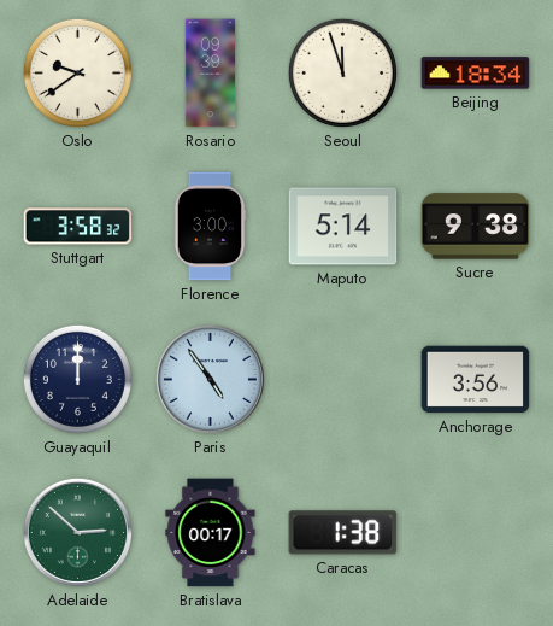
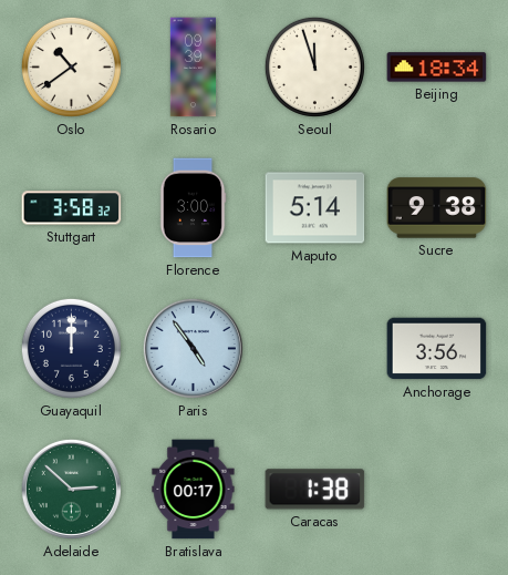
Oslo: 9:39 -> 10:39 (71, 66)
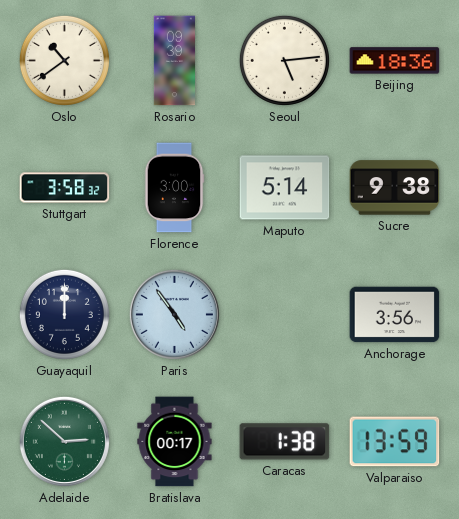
Seoul: 11:57 -> 5:14 (284, 60)
Beijing: 18:34 -> 18:36 (395, 61)
Valparaiso: none -> 13:59 (395, 442)
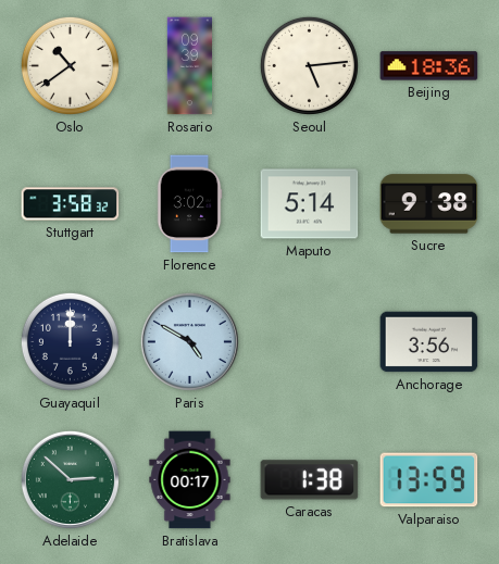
Florence: 3:00 -> 3:02 (189, 204)
Paris: 4:54 -> 4:50 (189, 341)
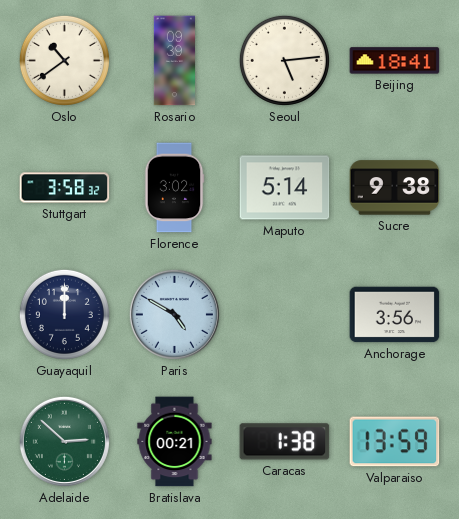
Beijing: 18:36 -> 18:41 (395, 61)
Bratislava: 00:17 -> 00:21 (175, 442)
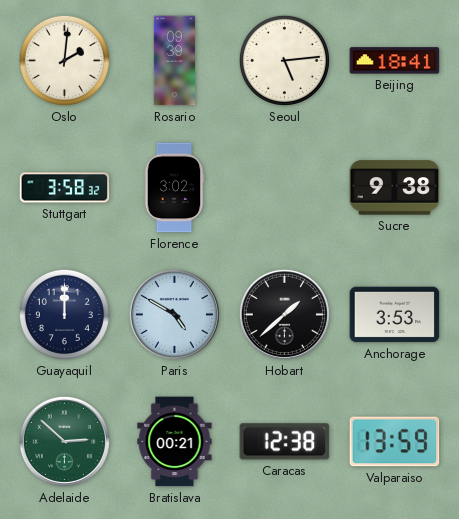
Oslo: 10:39 -> 2:01 (64, 60)
Maputo: 5:14 -> none (285, 188)
Hobart: none -> 1:38 (284, 314)
Anchorage: 3:56 -> 3:53 (395, 315)
Caracas: 1:38 -> 12:38 (285, 442)
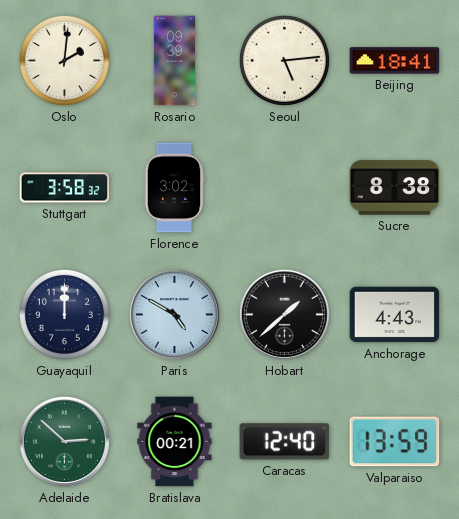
Sucre: 9:38 -> 8:38 (395, 188)
Anchorage: 3:53 -> 4:43 (395, 315)
Caracas: 12:38 -> 12:40 (285, 442)
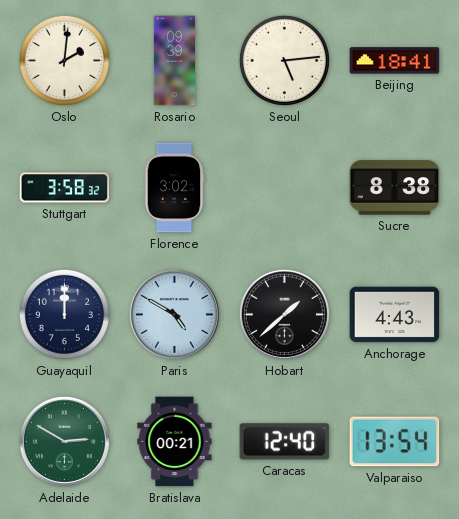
Adelaide: 2:52 -> 2:50 (64, 441)
Valparaiso: 13:59 -> 13:54 (395, 442)
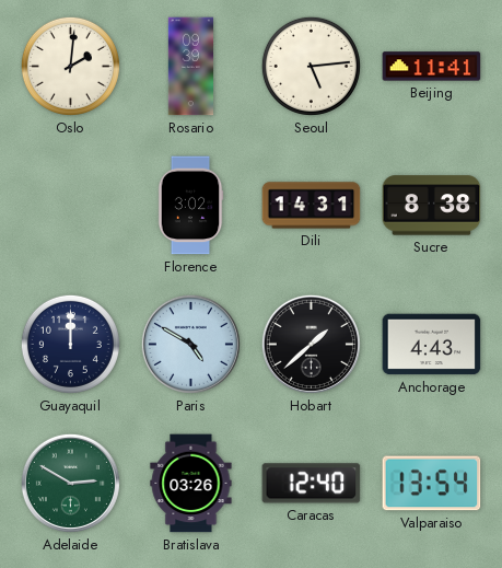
Beijing: 18:41 -> 11:41 (432, 67)
Stuttgart: 3:58 -> none (65, 188)
Dili: none -> 14:31 (312, 206)
Bratislava: 00:21 -> 03:26 (191, 484)
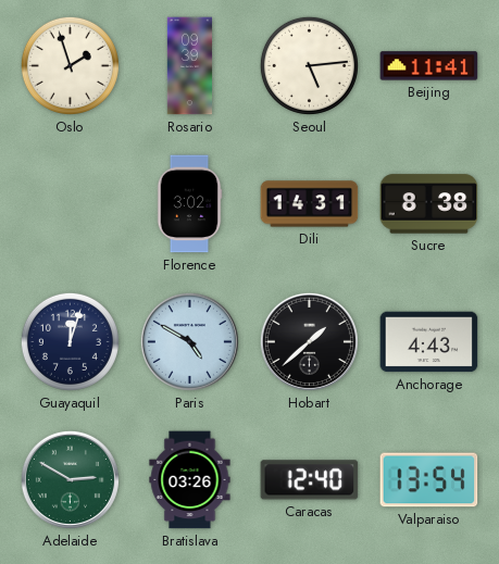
Oslo: 2:01 -> 1:57 (70, 65)
Guayaquil: 12:00 -> 12:03 (70, 341)
